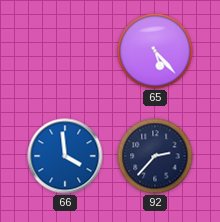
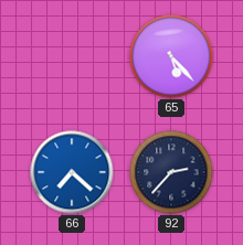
66: 3:59 -> 7:22 (72, 172)
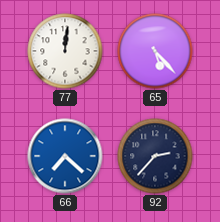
77: none -> 12:01 (65, 51)
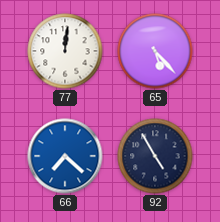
92: 2:37 -> 4:55 (155, 156)
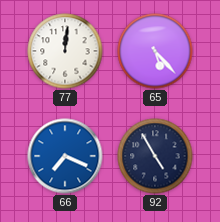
66: 7:22 -> 7:19 (65, 156)
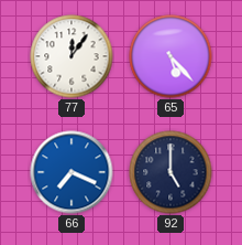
77: 12:01 -> 12:06 (71, 56)
92: 4:55 -> 5:00 (170, 172)
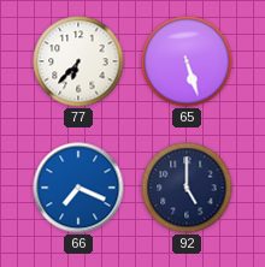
77: 12:06 -> 6:37 (78, 61)
65: 5:23 -> 5:27 (187, 61)
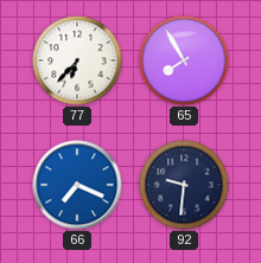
65: 5:27 -> 7:55 (184, 60)
92: 5:00 -> 9:31 (184, 185)
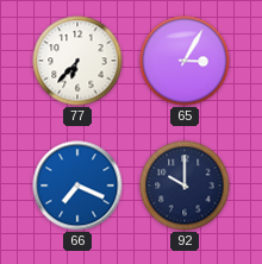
65: 7:55 -> 3:05 (185, 61)
92: 9:31 -> 10:00 (185, 186)
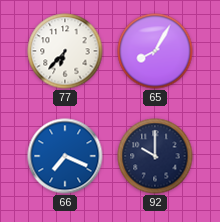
65: 3:05 -> 8:05 (155, 51)
